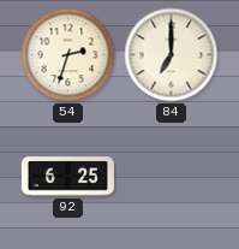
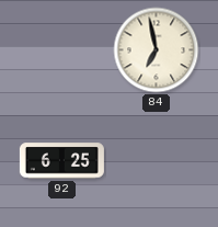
54: 2:33 -> none (68, 55)
84: 7:00 -> 6:58 (157, 50)
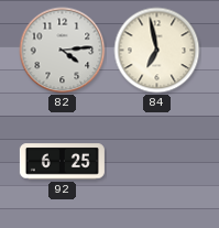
82: none -> 4:14 (63, 51)
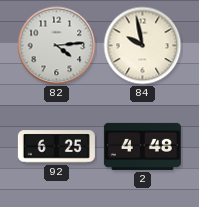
84: 6:58 -> 9:58 (143, 46)
2: none -> 4:48 (142, 146)
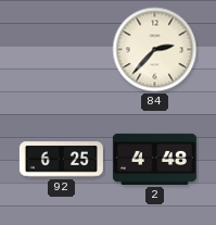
82: 4:14 -> none (57, 46)
84: 9:58 -> 2:37 (155, 50)
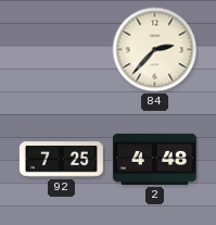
92: 6:25 -> 7:25 (61, 160)
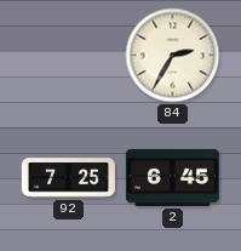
84: 2:37 -> 2:35 (173, 56)
2: 4:48 -> 6:45 (172, 177)
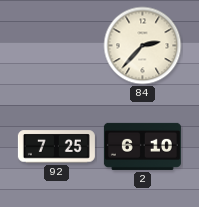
84: 2:35 -> 2:37 (143, 46)
2: 6:45 -> 6:10 (142, 146)
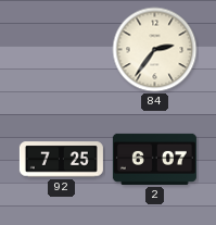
84: 2:37 -> 2:36 (155, 50)
2: 6:10 -> 6:07 (154, 159)
